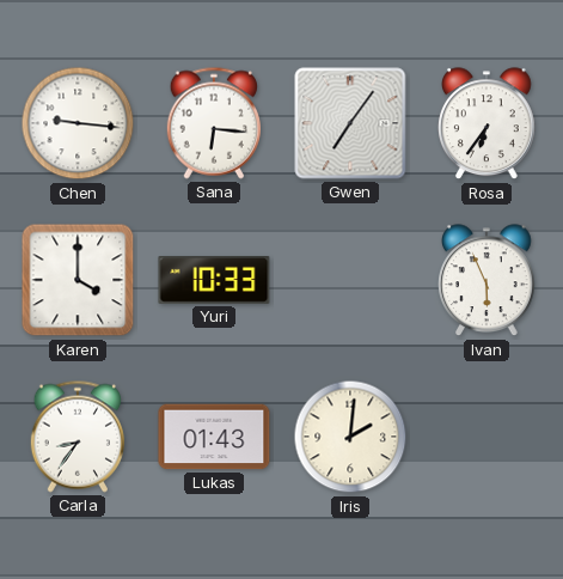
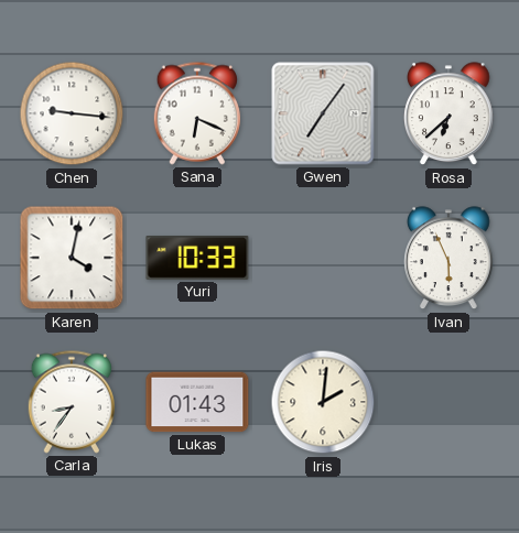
Sana: 6:16 -> 6:19 (196, 113)
Rosa: 6:36 -> 6:38 (450, 115)
Karen: 4:00 -> 4:02 (72, 258)
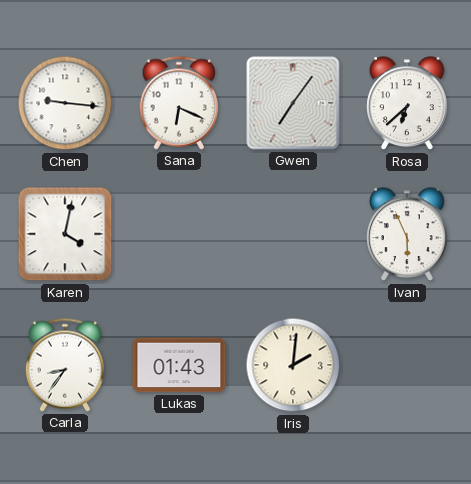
Yuri: 10:33 -> none (197, 259)
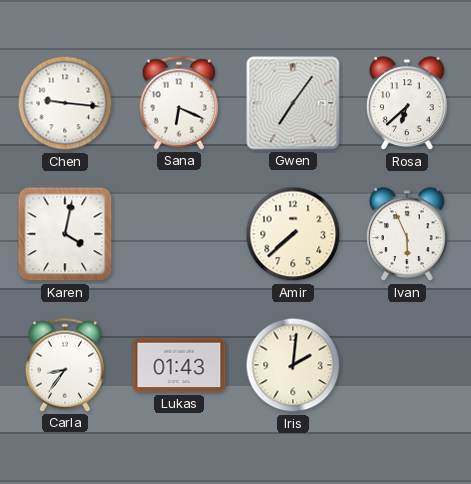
Amir: none -> 7:38 (293, 234)
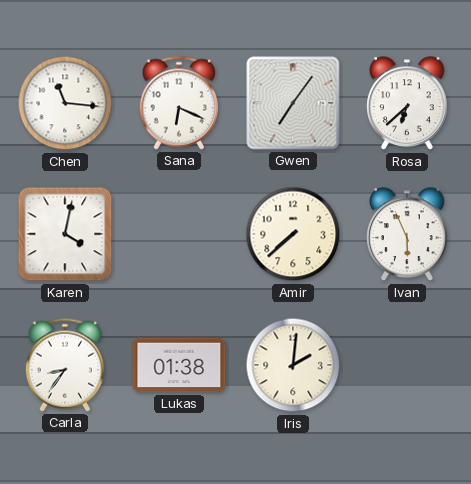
Chen: 9:16 -> 11:16 (65, 103)
Lukas: 01:43 -> 01:38 (179, 365)
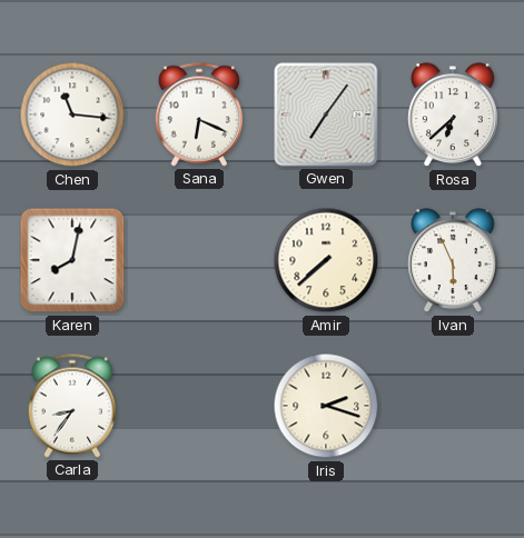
Karen: 4:02 -> 8:02 (72, 260)
Lukas: 01:38 -> none (179, 365)
Iris: 2:01 -> 2:18 (326, 406)
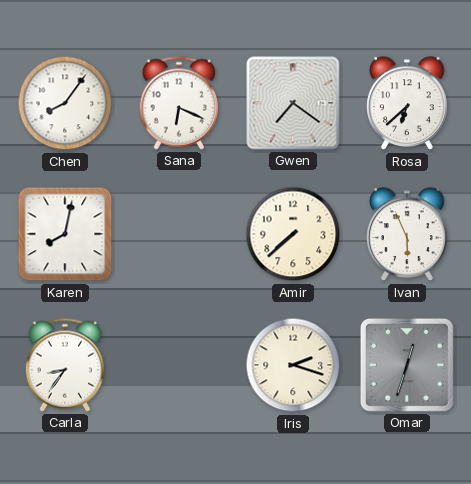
Chen: 11:16 -> 8:06 (65, 103)
Gwen: 7:06 -> 7:21 (293, 103)
Omar: none -> 12:33 (407, 365)
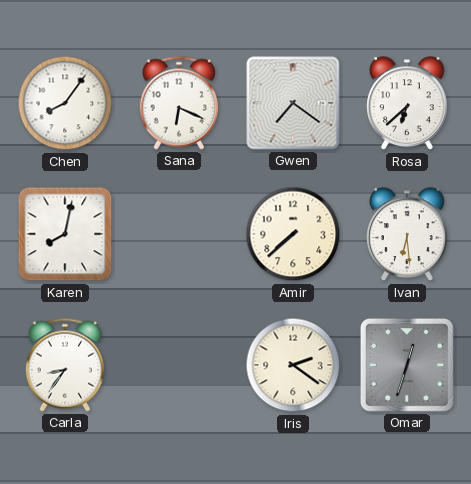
Ivan: 5:56 -> 6:29 (408, 235)
Iris: 2:18 -> 2:21 (293, 365)
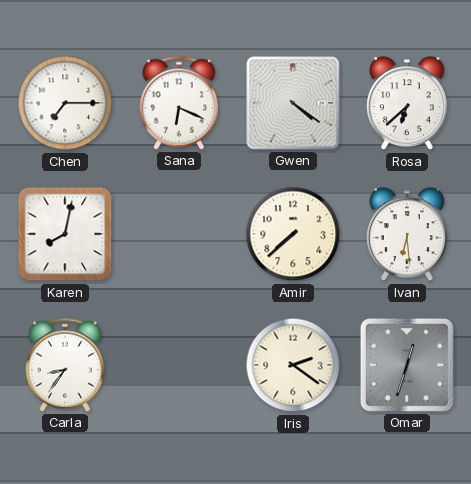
Chen: 8:06 -> 7:15 (65, 103)
Gwen: 7:21 -> 4:21 (293, 103)
